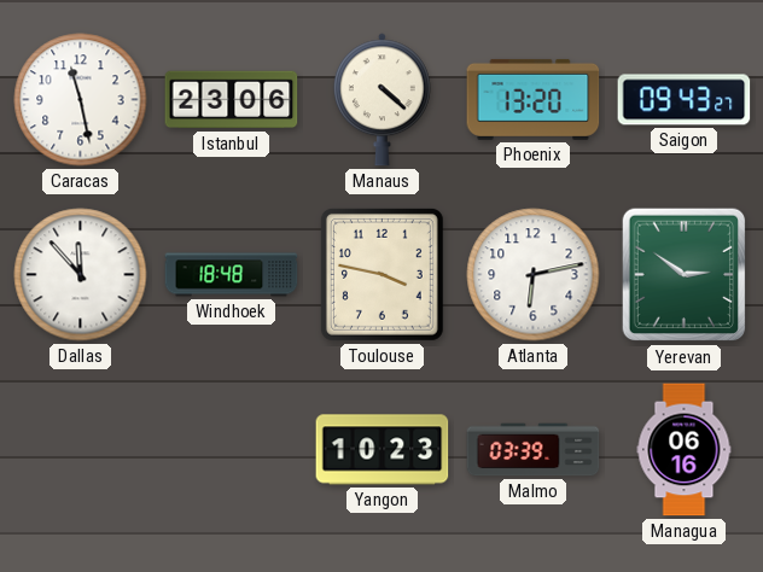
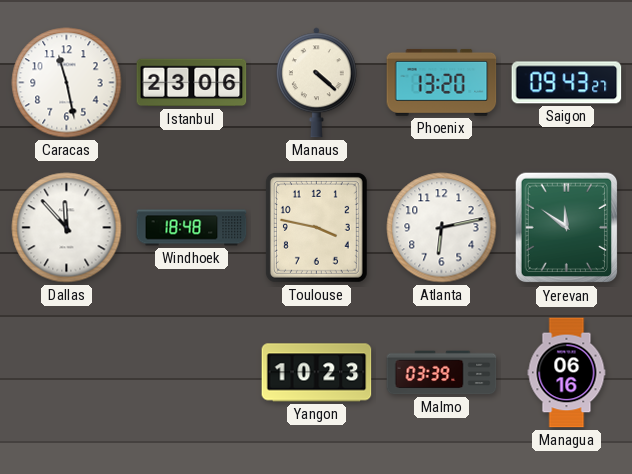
Yerevan: 2:51 -> 11:51 (567, 228)
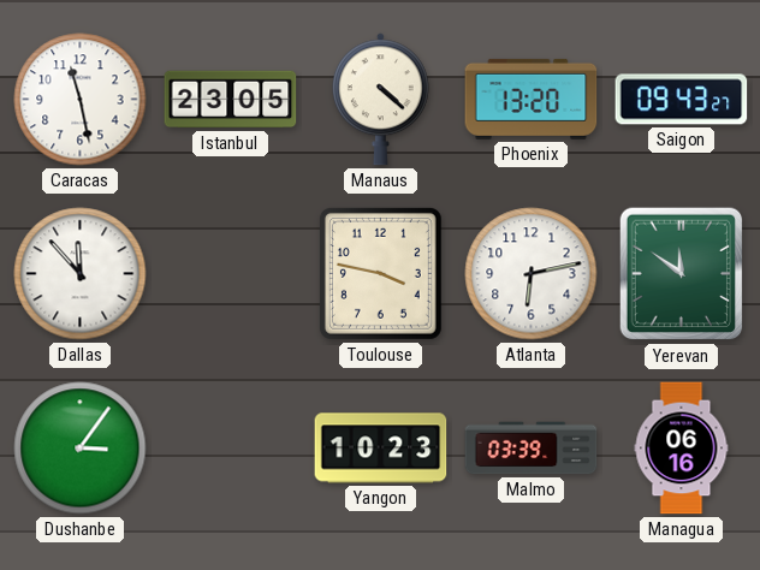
Istanbul: 23:06 -> 23:05 (231, 100)
Windhoek: 18:48 -> none (192, 228)
Dushanbe: none -> 3:06 (81, 449)
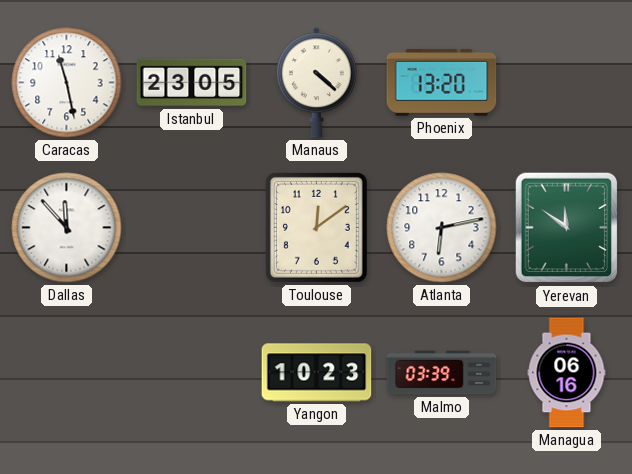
Saigon: 09:43 -> none (682, 100)
Toulouse: 3:47 -> 12:09 (316, 227)
Dushanbe: 3:06 -> none (81, 449)
